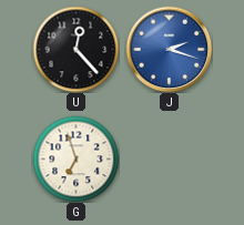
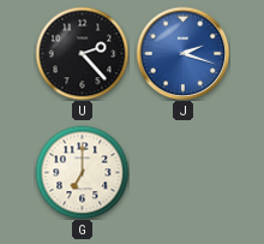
U: 12:23 -> 2:23 (82, 53)
G: 6:57 -> 7:00 (82, 172)
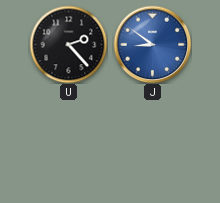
J: 2:18 -> 8:51 (152, 44)
G: 7:00 -> none (82, 172)
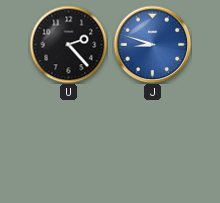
J: 8:51 -> 8:48 (152, 44)
